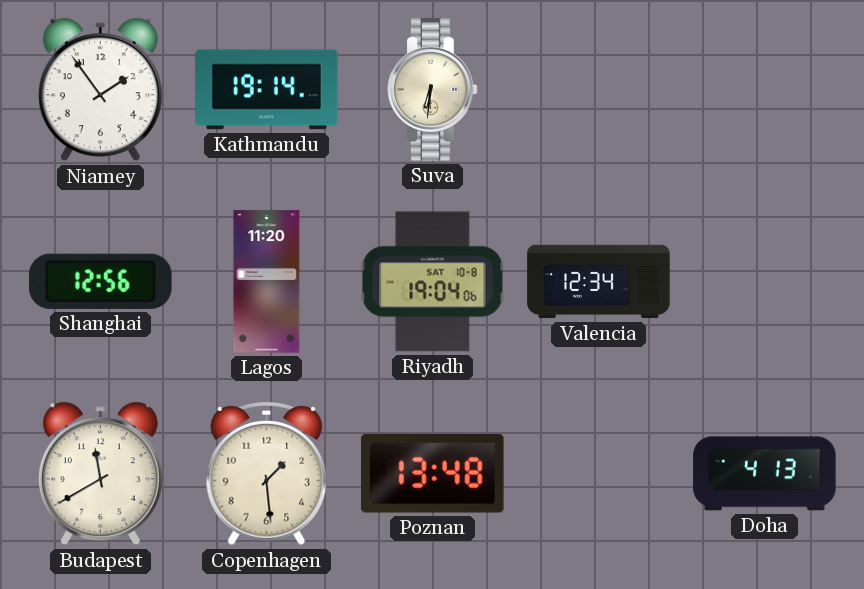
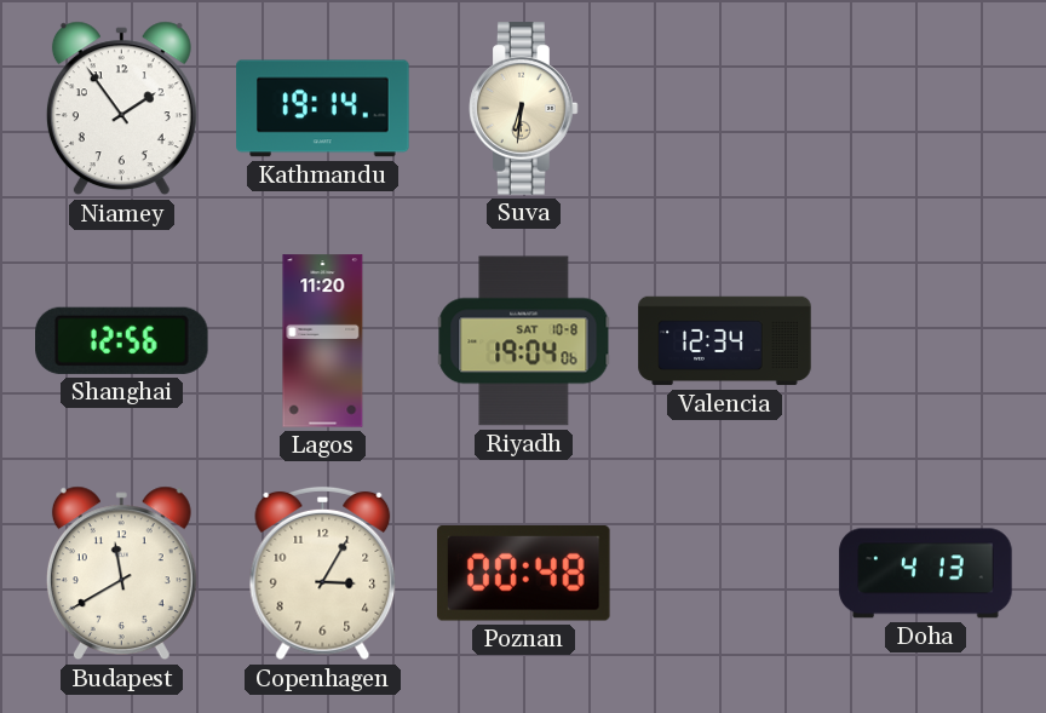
Copenhagen: 1:29 -> 3:05 (323, 574)
Poznan: 13:48 -> 00:48 (524, 574)
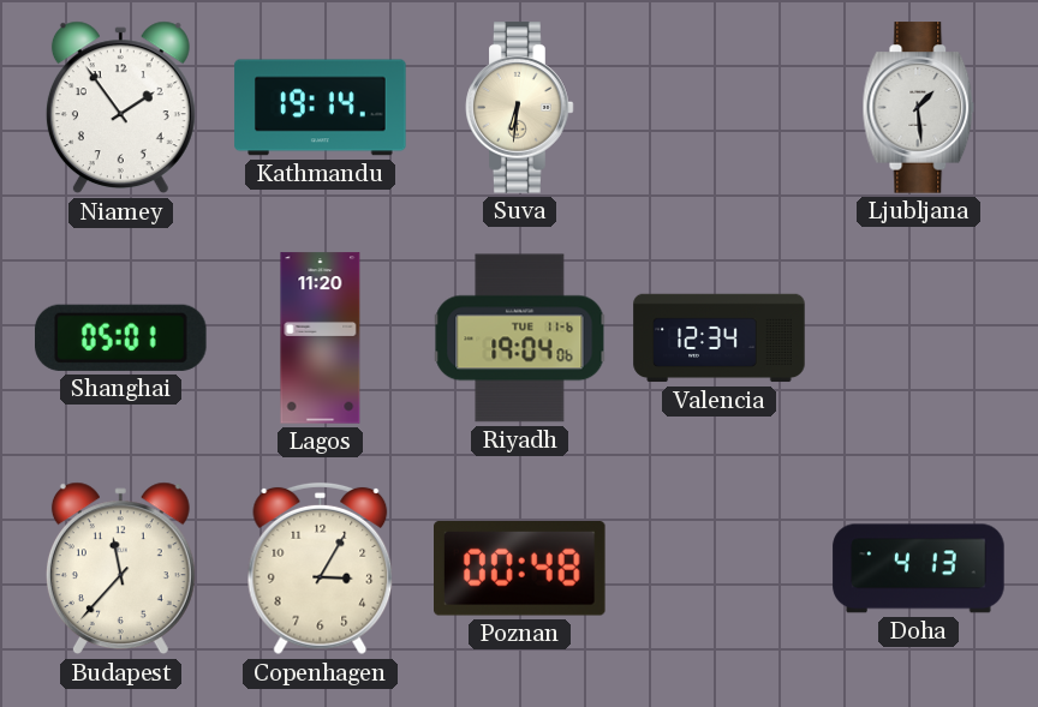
Ljubljana: none -> 1:29 (919, 108)
Shanghai: 12:56 -> 05:01 (121, 337)
Riyadh date: SAT 10-8 -> TUE 11-6 (520, 338)
Budapest: 11:40 -> 11:37 (120, 569)
